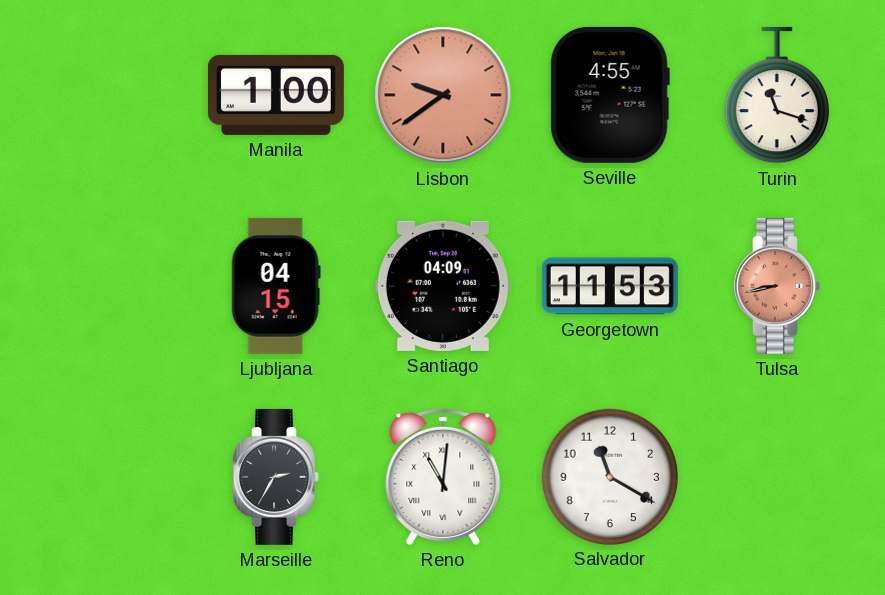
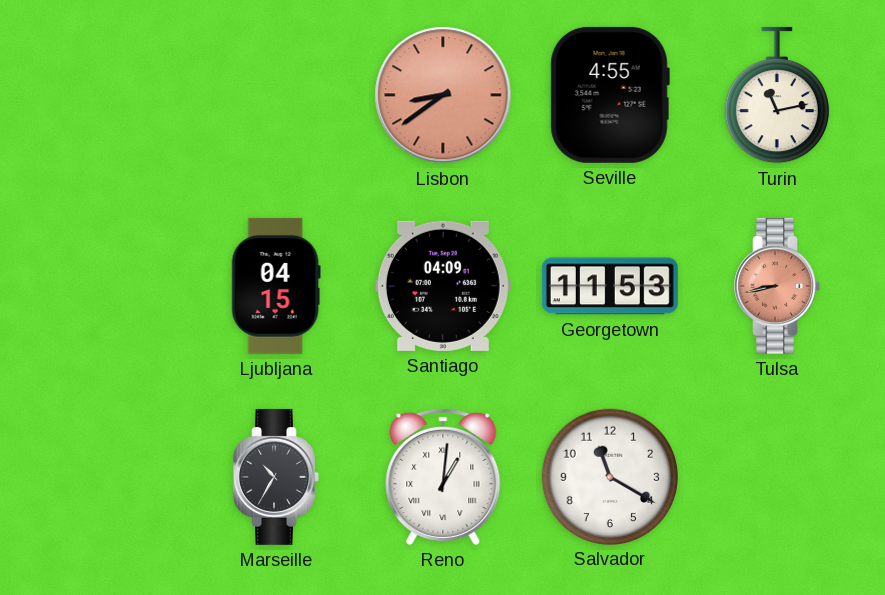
Manila: 1:00 -> none (276, 95)
Lisbon: 9:39 -> 8:39 (443, 95)
Turin: 11:18 -> 11:13 (777, 95)
Marseille: 2:35 -> 10:35 (276, 477)
Reno: 11:01 -> 1:01 (443, 476)
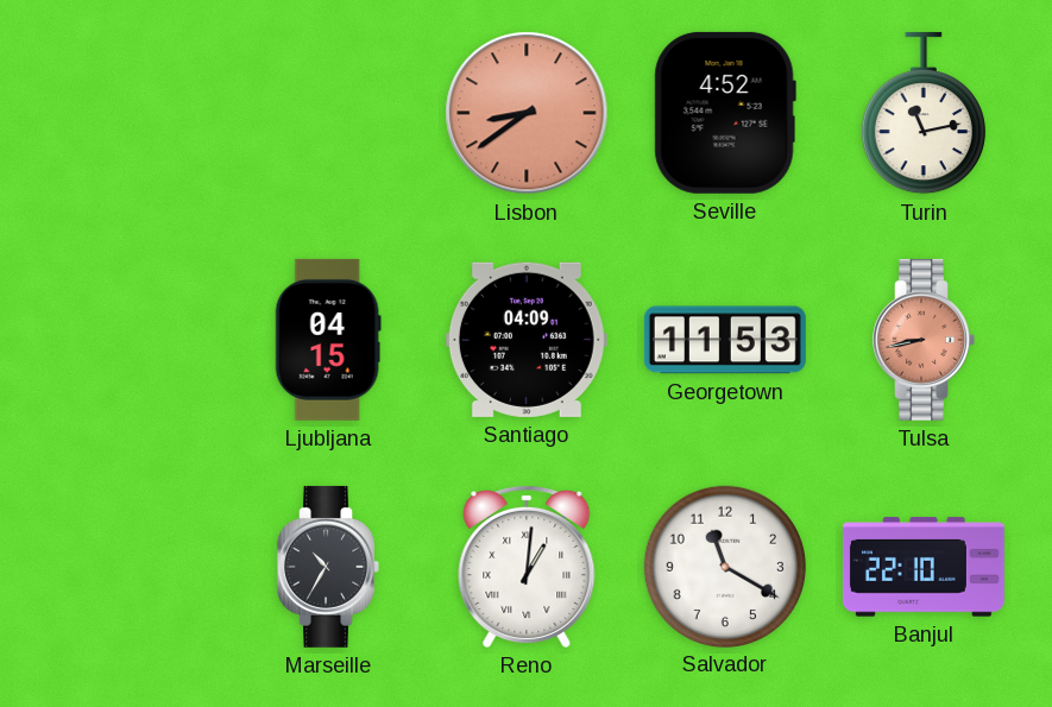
Seville: 4:55 -> 4:52 (725, 113)
Banjul: none -> 22:10 (924, 567)
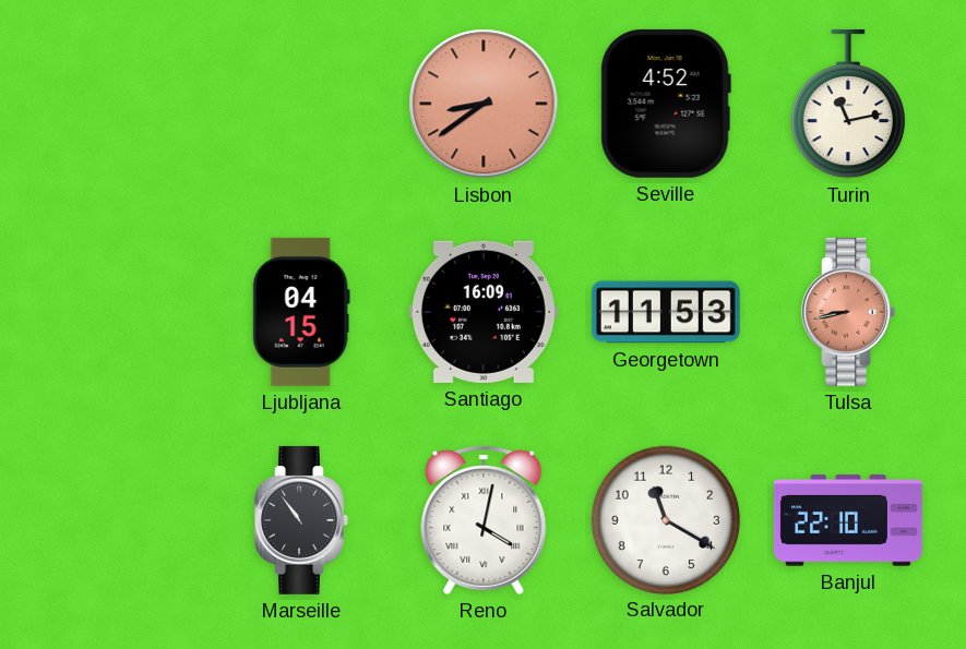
Santiago: 04:09 -> 16:09 (484, 312)
Marseille: 10:35 -> 10:54 (301, 520)
Reno: 1:01 -> 4:02 (484, 519)
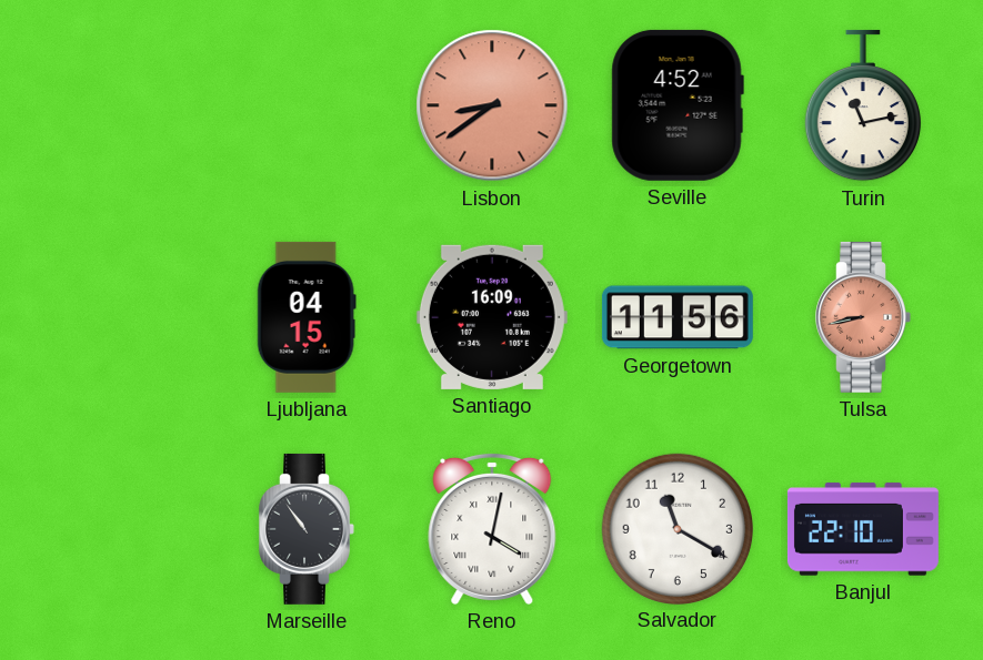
Georgetown: 11:53 -> 11:56 (678, 317)
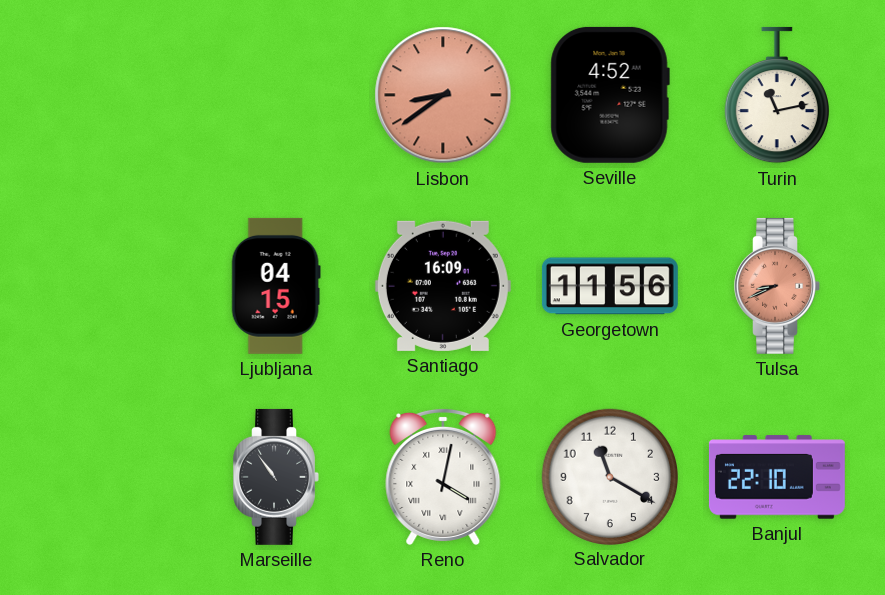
Tulsa: 8:43 -> 8:41 (777, 286)
